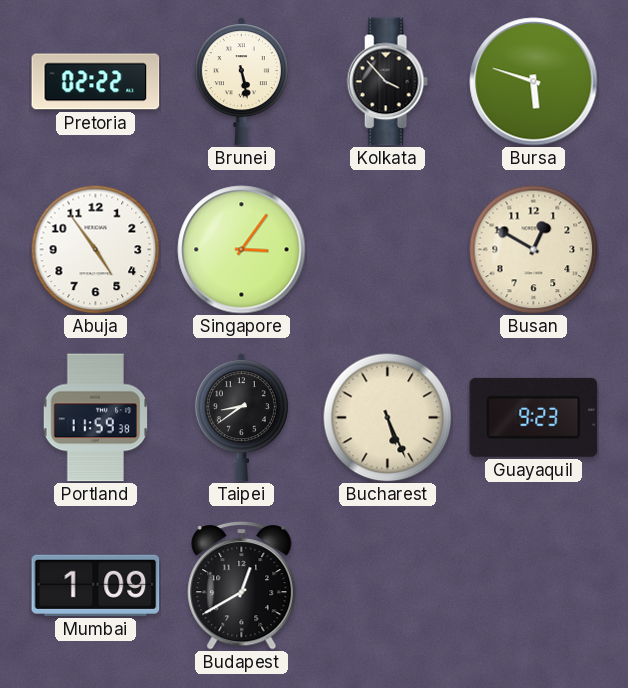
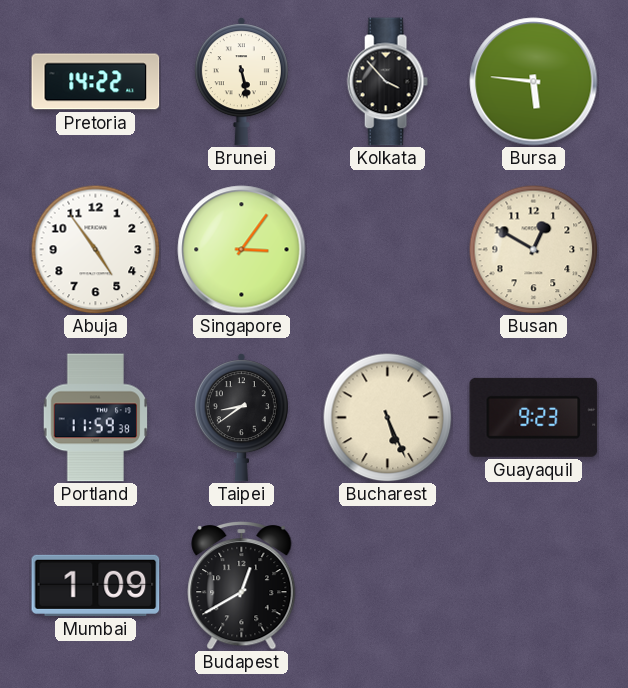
Pretoria: 02:22 -> 14:22 (96, 82)
Bursa: 5:48 -> 5:46 (534, 82)
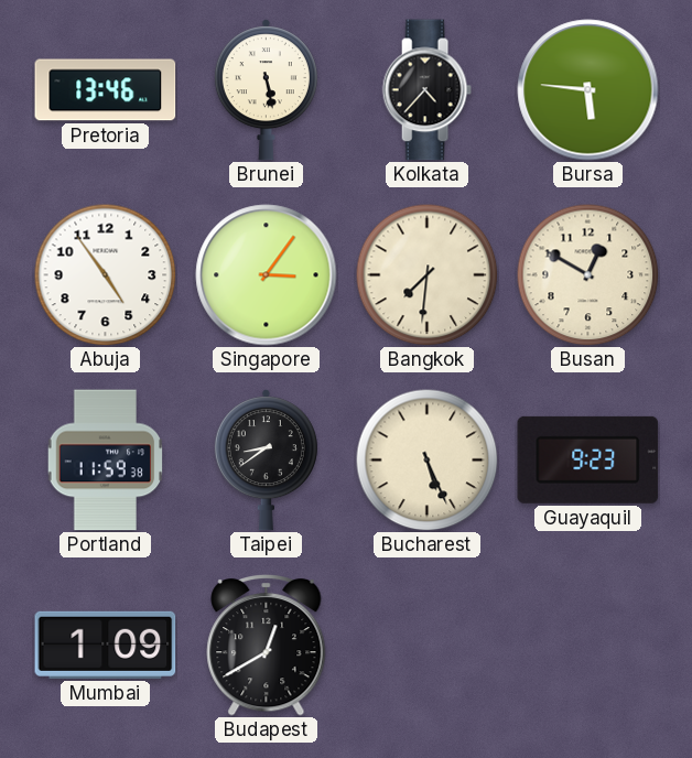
Pretoria: 14:22 -> 13:46 (106, 90)
Kolkata: 3:53 -> 4:37 (426, 90)
Bangkok: none -> 7:31 (426, 274)
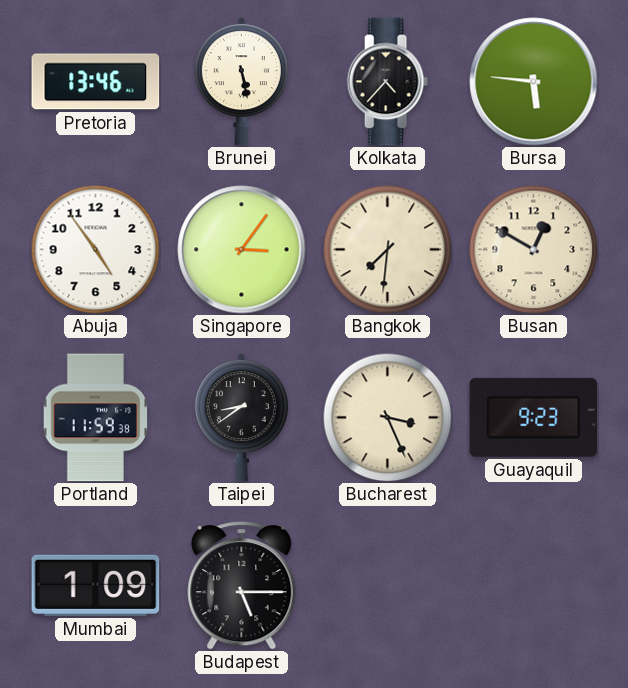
Bucharest: 5:26 -> 3:26 (387, 417)
Budapest: 12:40 -> 5:15 (242, 585)
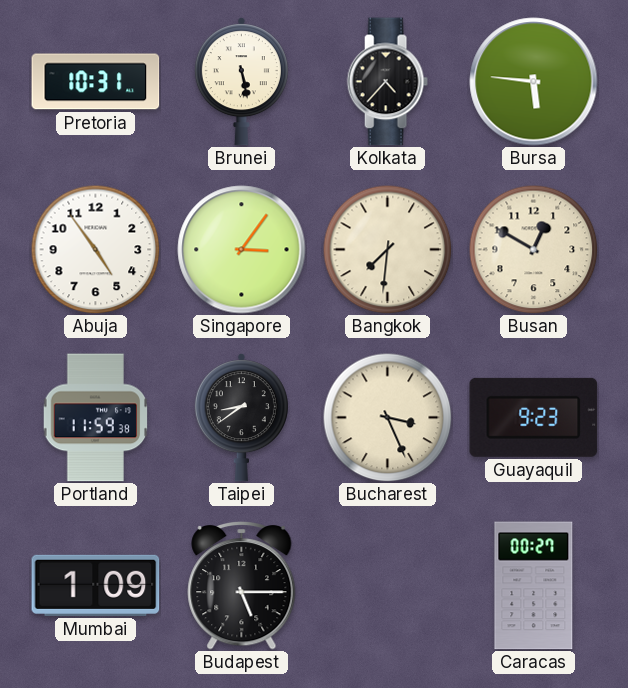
Pretoria: 13:46 -> 10:31 (96, 82)
Caracas: none -> 00:27 (534, 586)
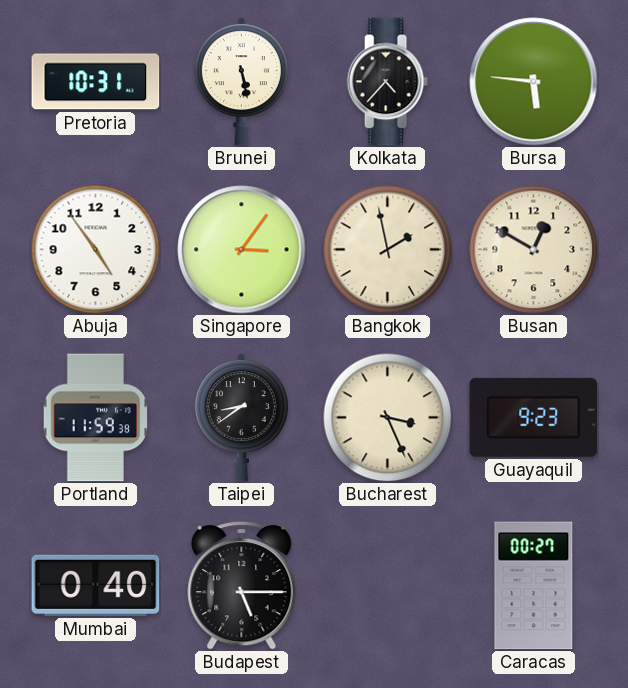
Bangkok: 7:31 -> 1:58 (387, 249)
Mumbai: 1:09 -> 0:40 (96, 585)
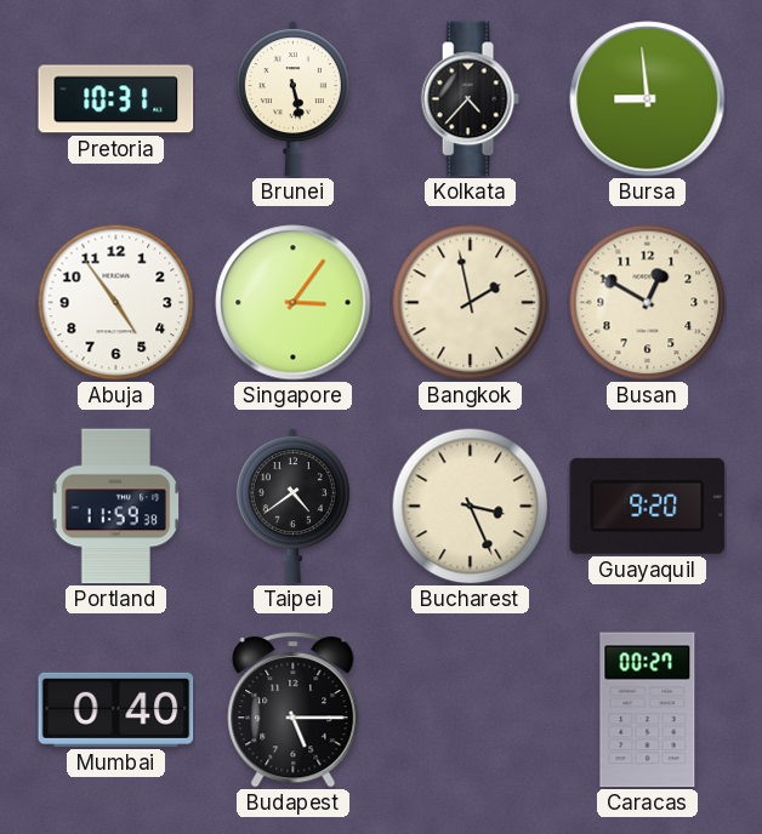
Bursa: 5:46 -> 8:59 (648, 99)
Taipei: 8:39 -> 4:39 (292, 507)
Guayaquil: 9:23 -> 9:20 (648, 505)
